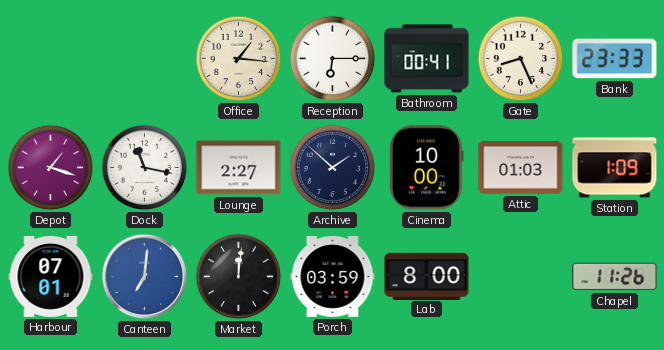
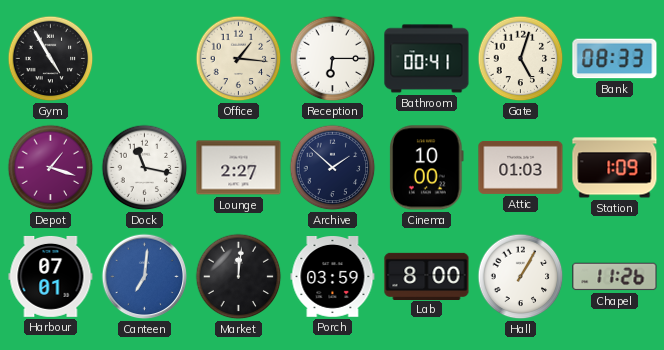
Gym: none -> 4:55 (51, 59)
Gate: 8:26 -> 5:03 (521, 59)
Bank: 23:33 -> 08:33 (615, 59)
Hall: none -> 1:05 (521, 277)
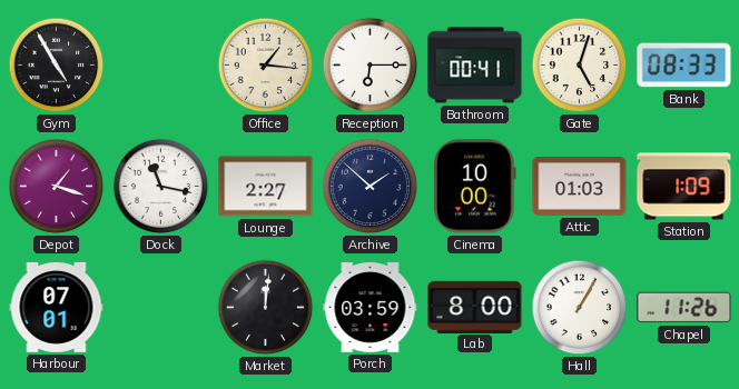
Canteen: 7:01 -> none (145, 277)
